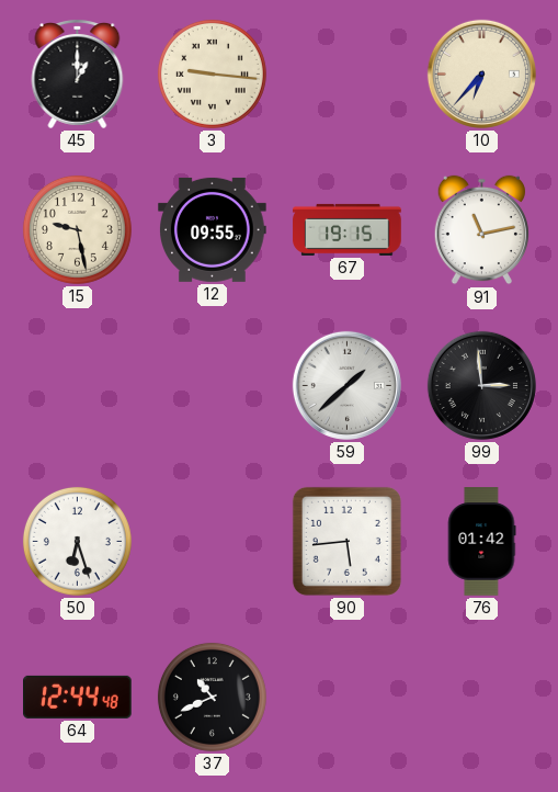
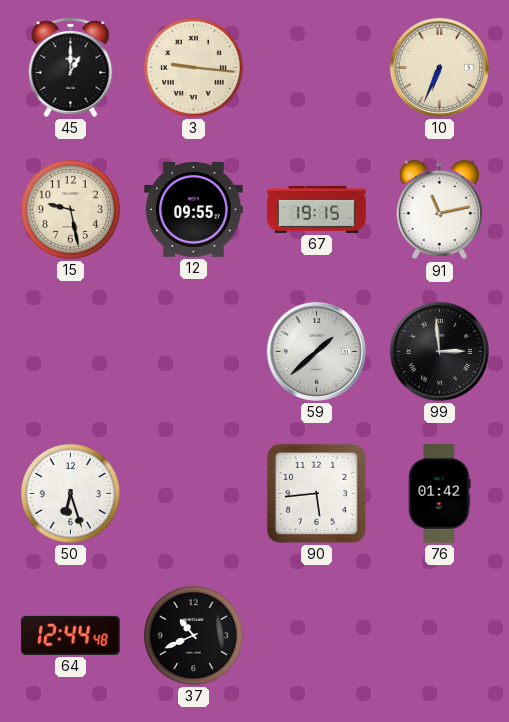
10: 6:37 -> 6:34 (439, 67)
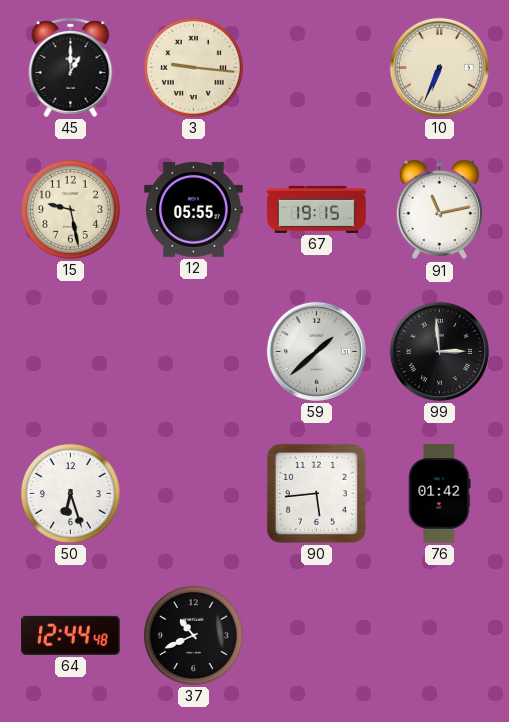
12: 09:55 -> 05:55 (194, 209)
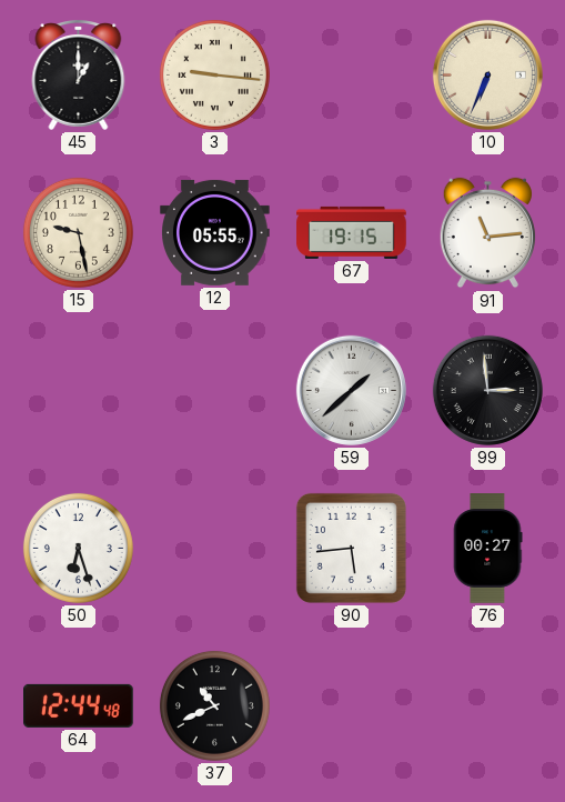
91: 11:13 -> 11:14 (487, 233)
76: 01:42 -> 00:27 (487, 549)
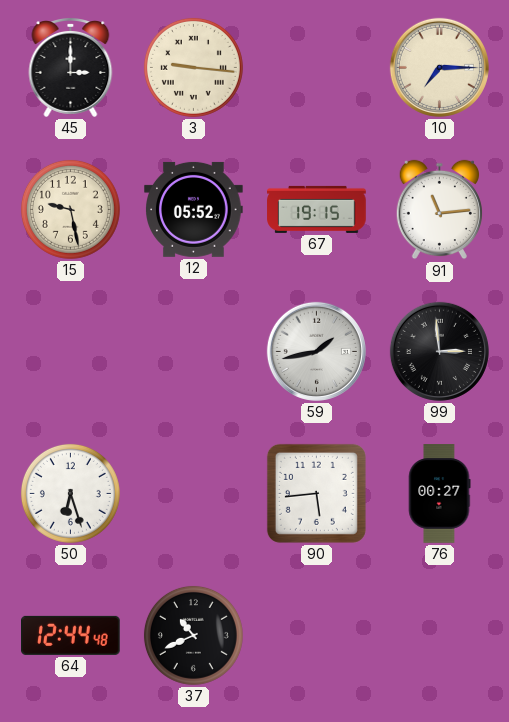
45: 1:00 -> 3:00 (71, 68)
10: 6:34 -> 7:15 (439, 67)
12: 05:55 -> 05:52 (194, 209)
59: 1:38 -> 1:43 (316, 351)
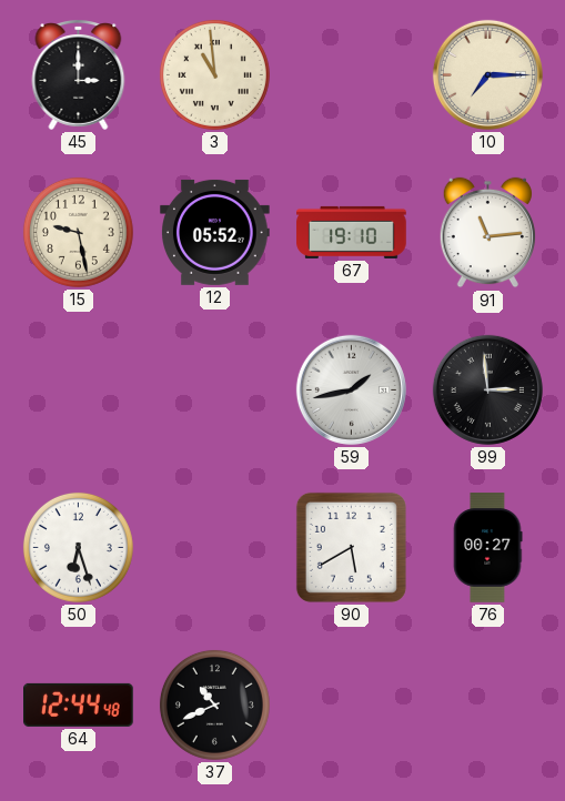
3: 9:16 -> 10:59 (214, 74)
67: 19:15 -> 19:10 (352, 232)
90: 5:44 -> 5:40 (351, 547)
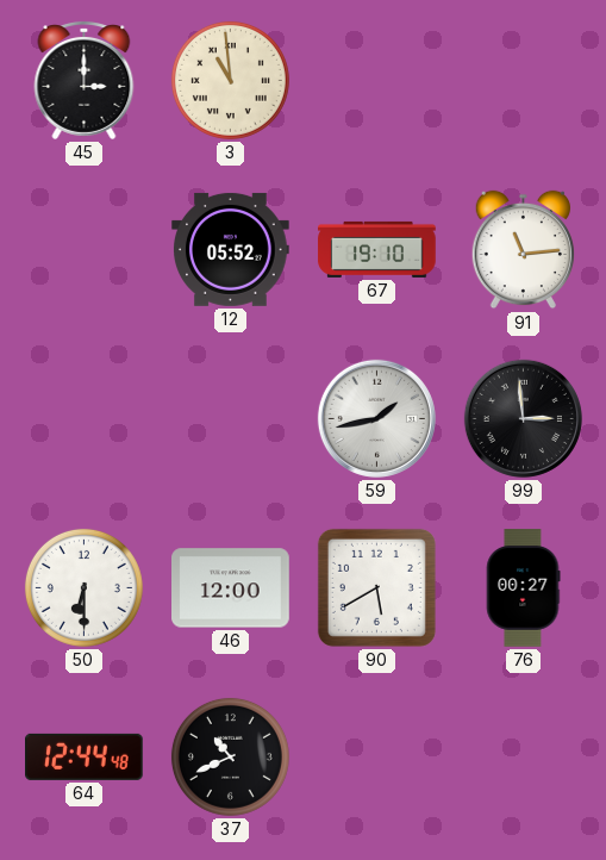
10: 7:15 -> none (487, 74)
15: 9:28 -> none (78, 232)
50: 6:27 -> 6:30 (83, 587)
46: none -> 12:00 (231, 588)
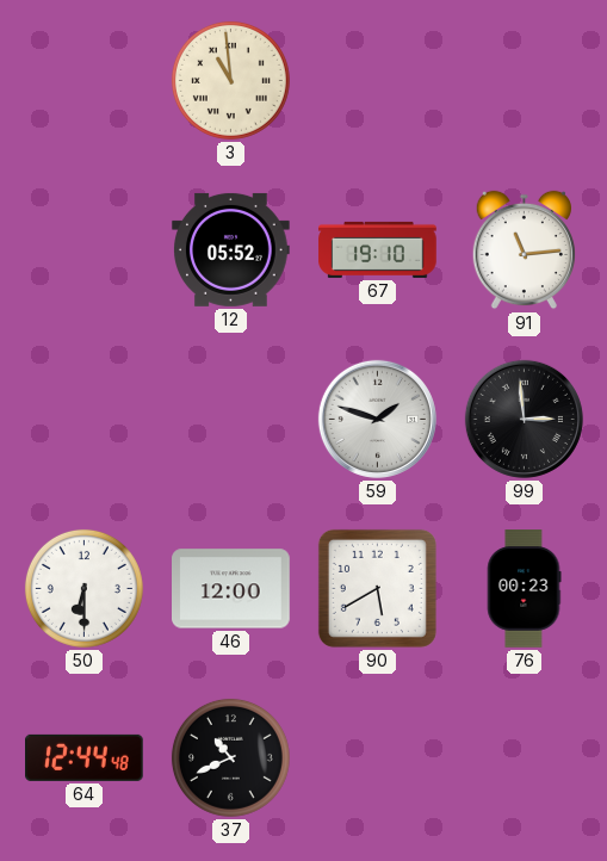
45: 3:00 -> none (85, 81)
59: 1:43 -> 1:48 (377, 419)
76: 00:27 -> 00:23 (524, 589)
